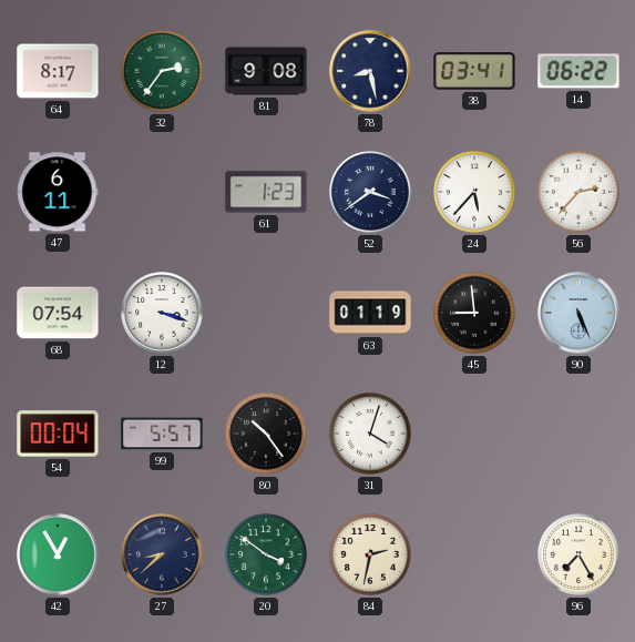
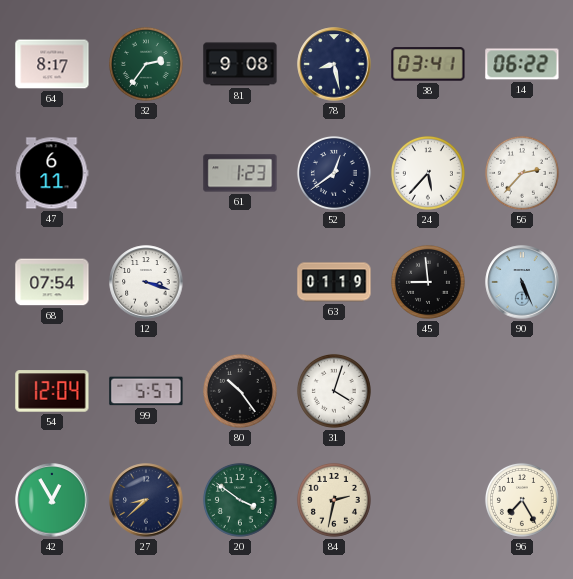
52: 3:39 -> 12:39 (334, 173)
54: 00:04 -> 12:04 (52, 391)
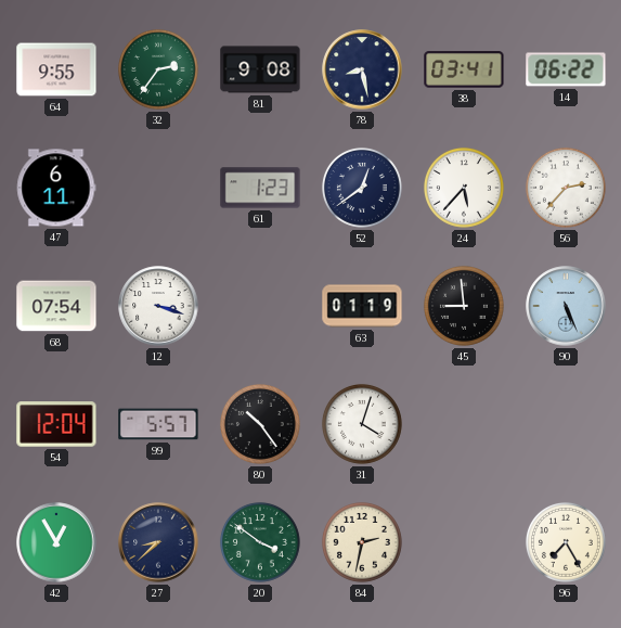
64: 8:17 -> 9:55 (56, 69)
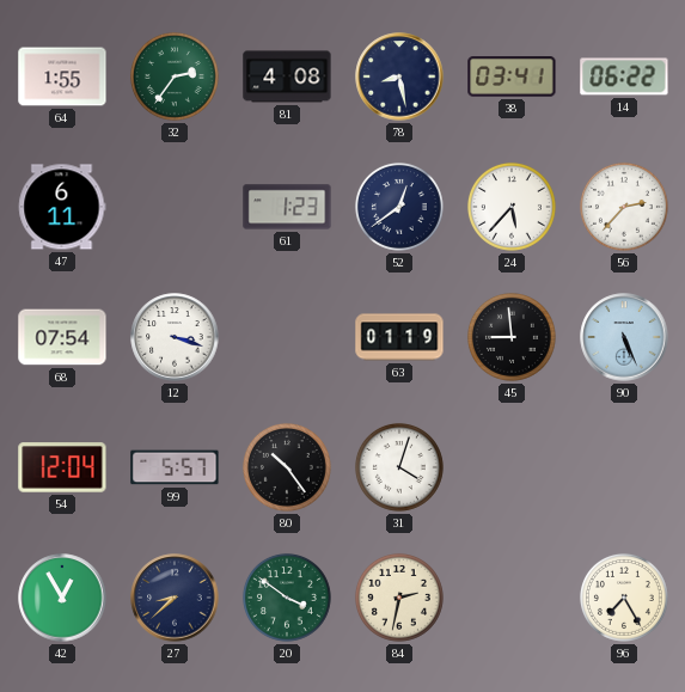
64: 9:55 -> 1:55 (62, 76)
81: 9:08 -> 4:08 (287, 76)
